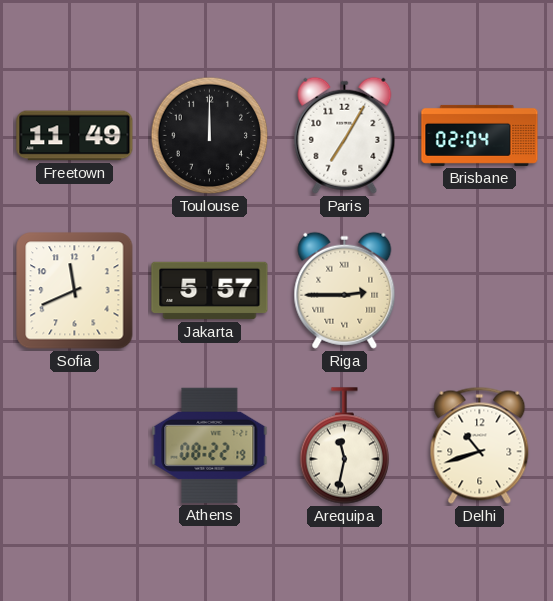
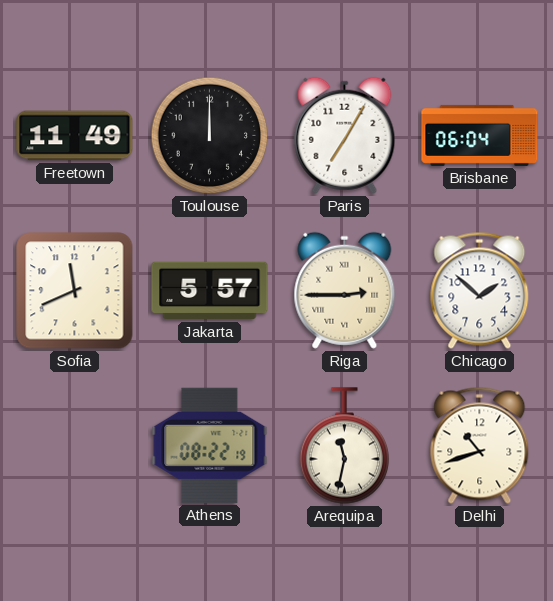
Brisbane: 02:04 -> 06:04 (480, 135)
Chicago: none -> 1:52 (480, 290)
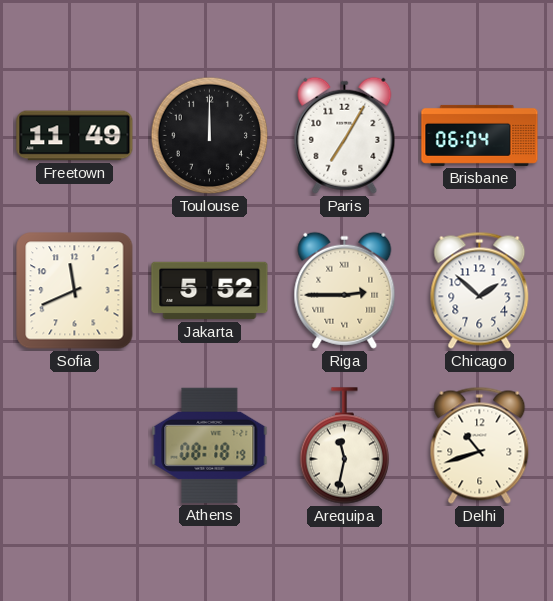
Jakarta: 5:57 -> 5:52 (210, 291)
Athens: 08:22 -> 08:18 (210, 445)
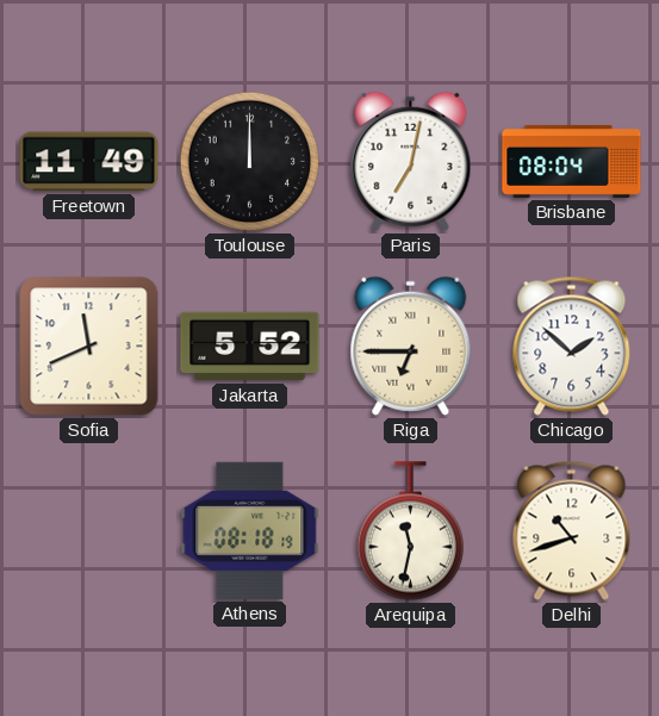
Paris: 7:05 -> 7:02 (411, 161)
Brisbane: 06:04 -> 08:04 (572, 161)
Riga: 2:45 -> 6:45 (411, 345)
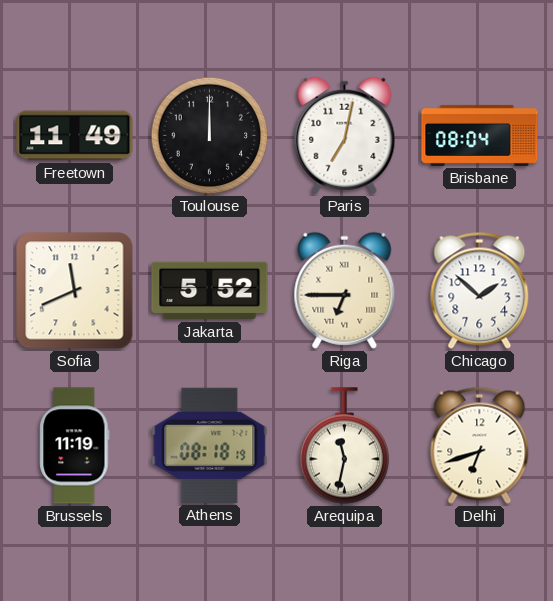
Brussels: none -> 11:19 (75, 446)
Delhi: 10:42 -> 6:42 (480, 445)
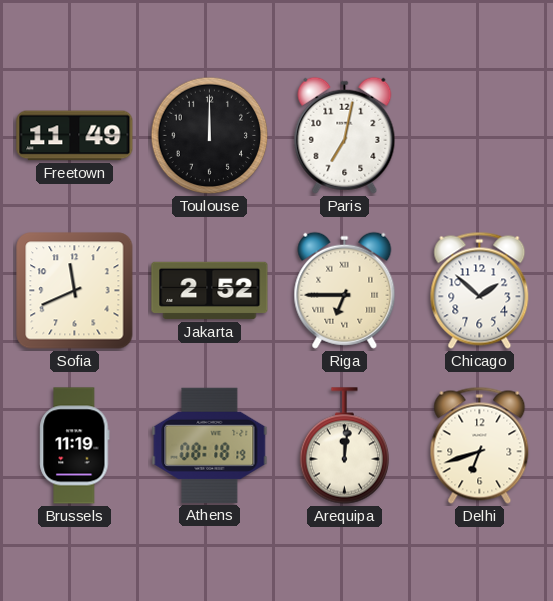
Brisbane: 08:04 -> none (480, 135)
Jakarta: 5:52 -> 2:52 (210, 291)
Arequipa: 11:32 -> 12:01 (344, 446)
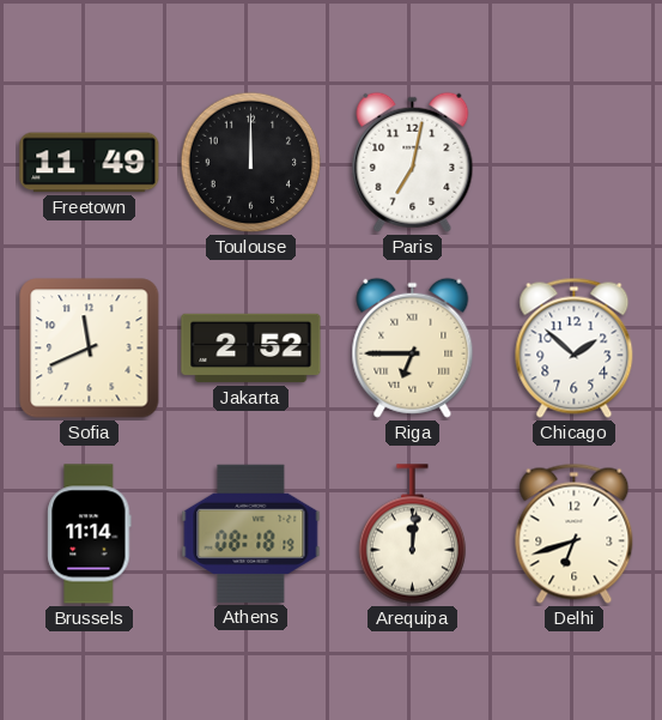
Brussels: 11:19 -> 11:14 (90, 534)
